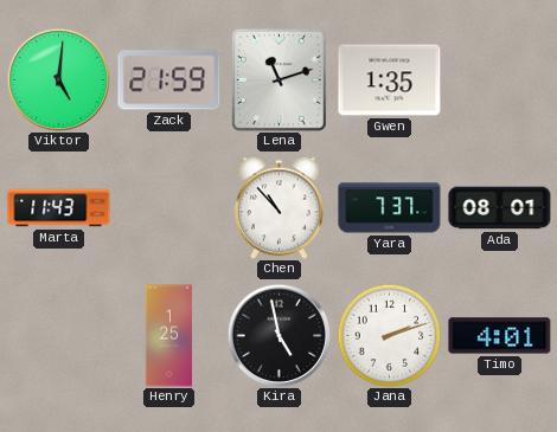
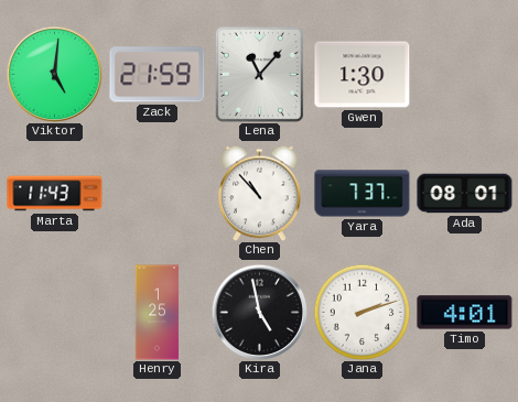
Lena: 11:12 -> 11:07 (259, 74)
Gwen: 1:35 -> 1:30 (363, 75)
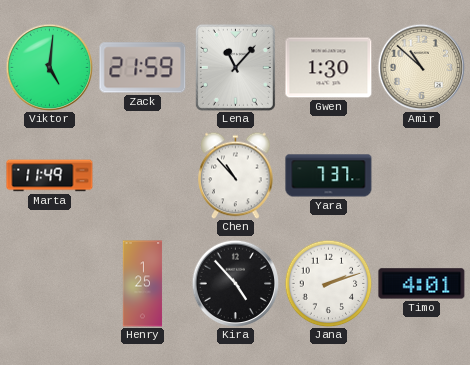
Amir: none -> 10:52 (421, 67)
Marta: 11:43 -> 11:49 (50, 176)
Ada: 08:01 -> none (465, 194)
Kira: 4:58 -> 4:53 (235, 283)
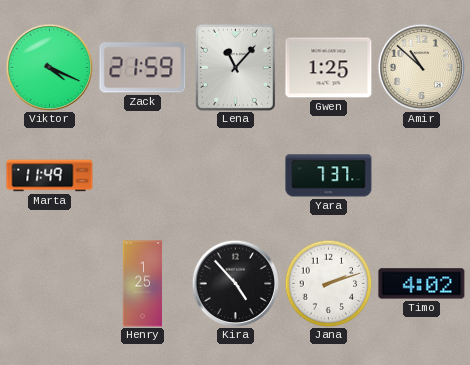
Viktor: 5:01 -> 4:19 (49, 67)
Gwen: 1:30 -> 1:25 (329, 68)
Chen: 10:53 -> none (236, 175)
Timo: 4:01 -> 4:02 (422, 284)
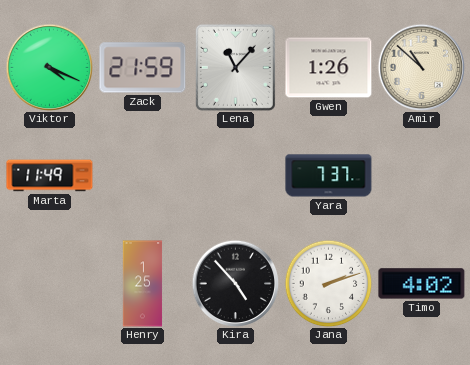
Gwen: 1:25 -> 1:26 (329, 68)
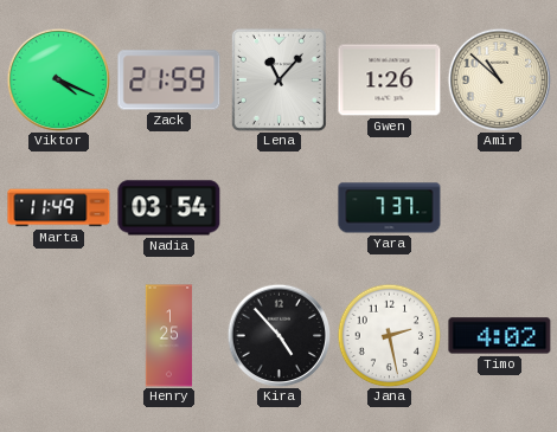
Nadia: none -> 03:54 (169, 208)
Jana: 2:12 -> 2:28 (389, 335)
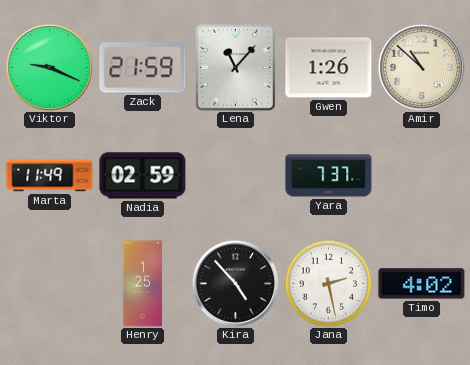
Viktor: 4:19 -> 9:19 (49, 67)
Nadia: 03:54 -> 02:59 (143, 176)
